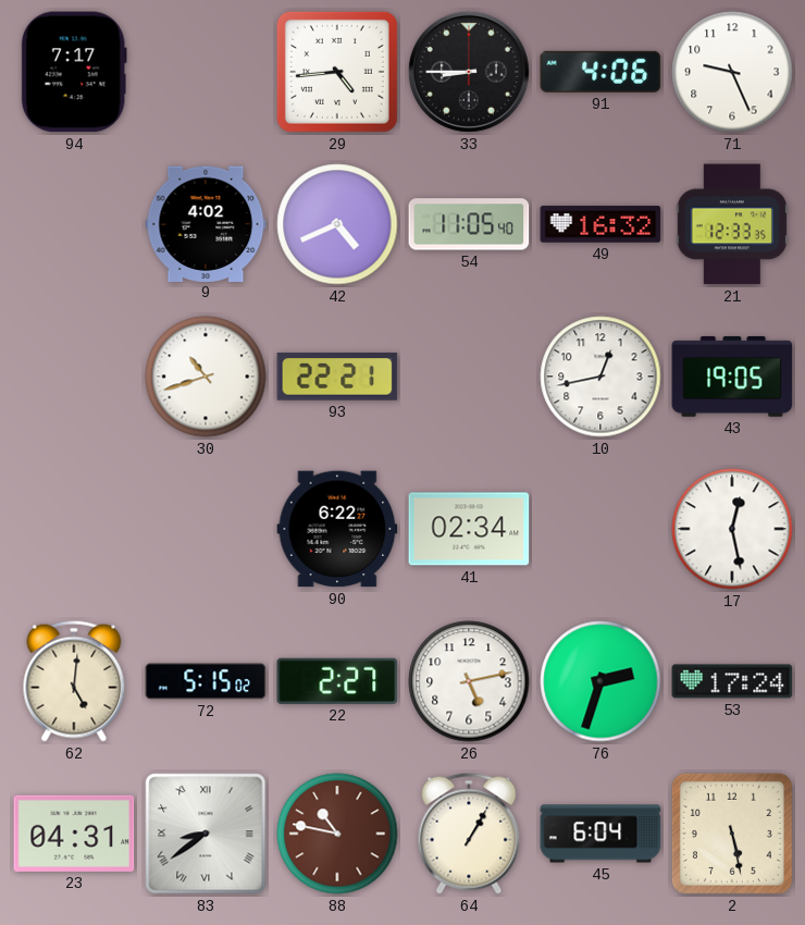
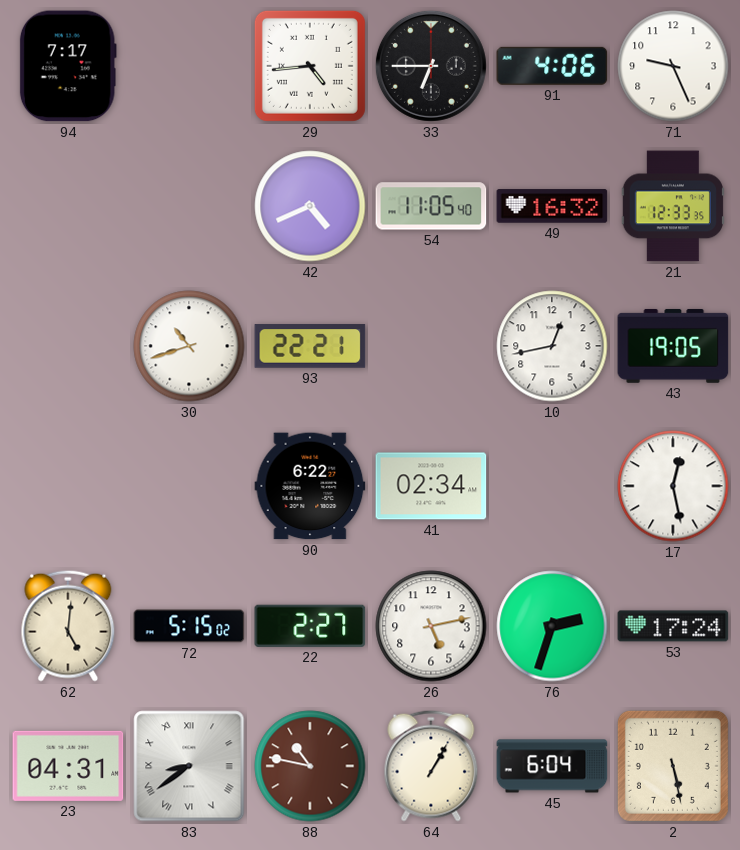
33: 8:45 -> 6:45 (431, 66)
9: 4:02 -> none (206, 223)
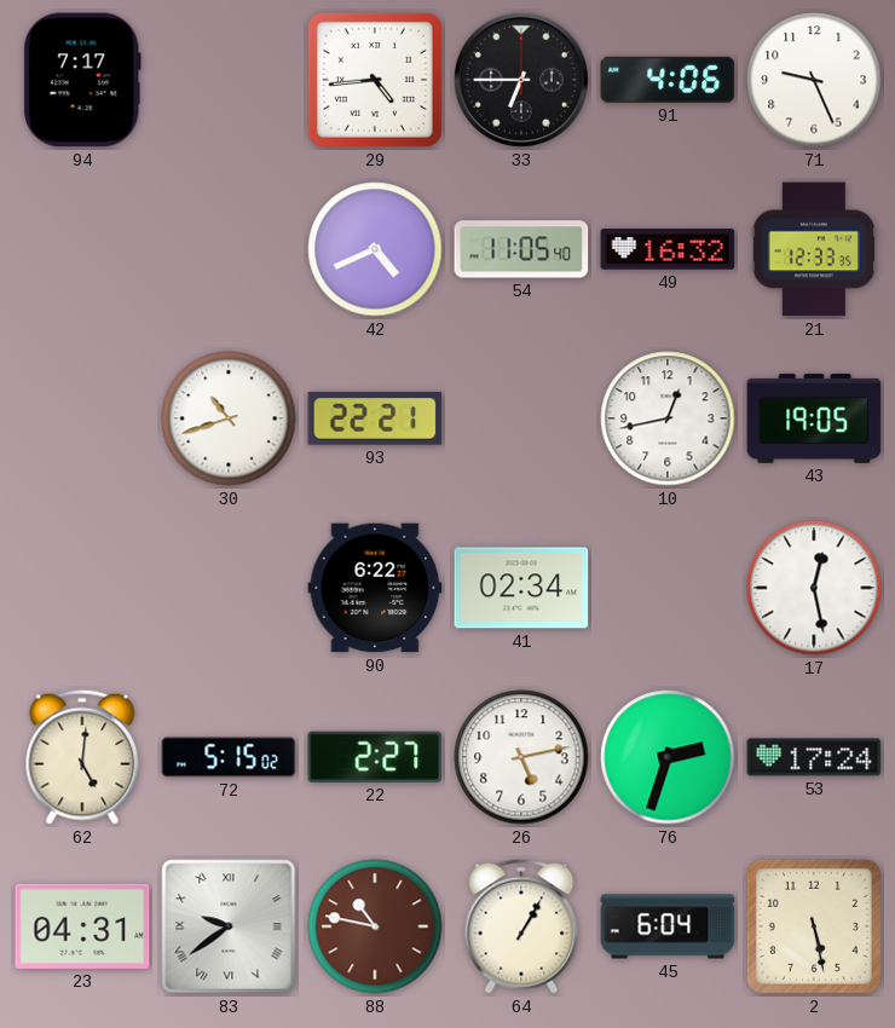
83: 8:39 -> 9:39 (229, 926)
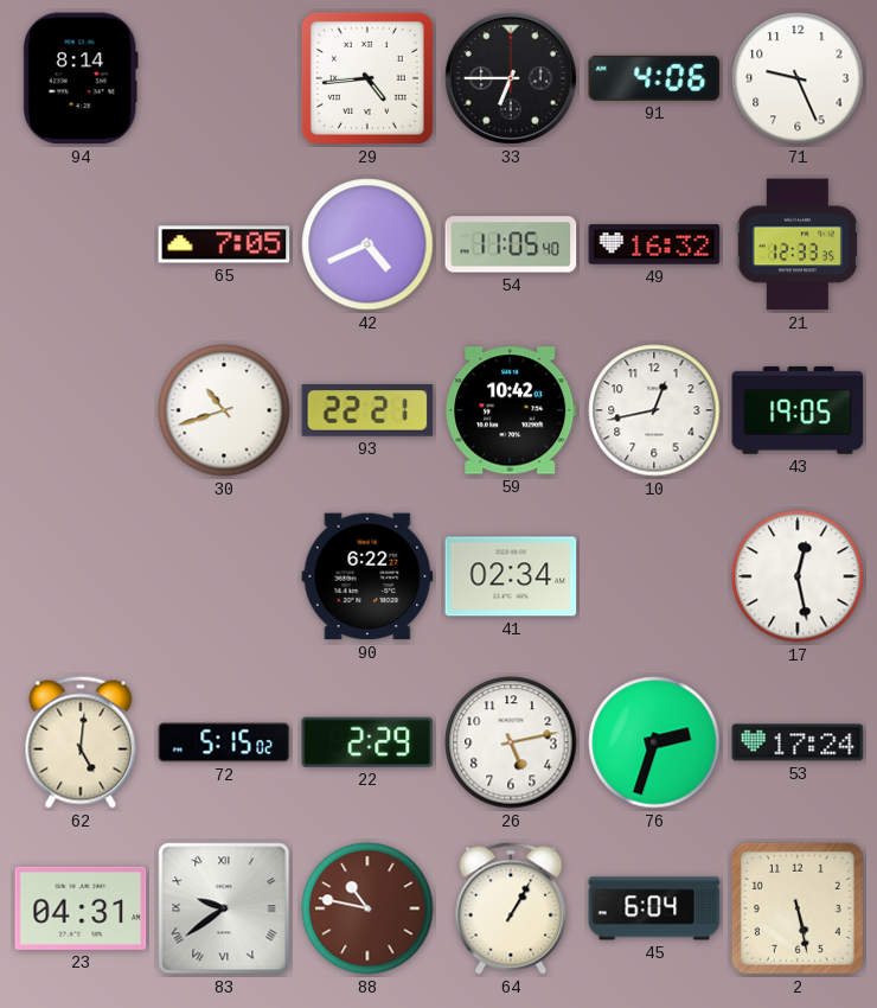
94: 7:17 -> 8:14 (81, 78)
65: none -> 7:05 (224, 244)
59: none -> 10:42 (511, 410)
22: 2:27 -> 2:29 (367, 742)
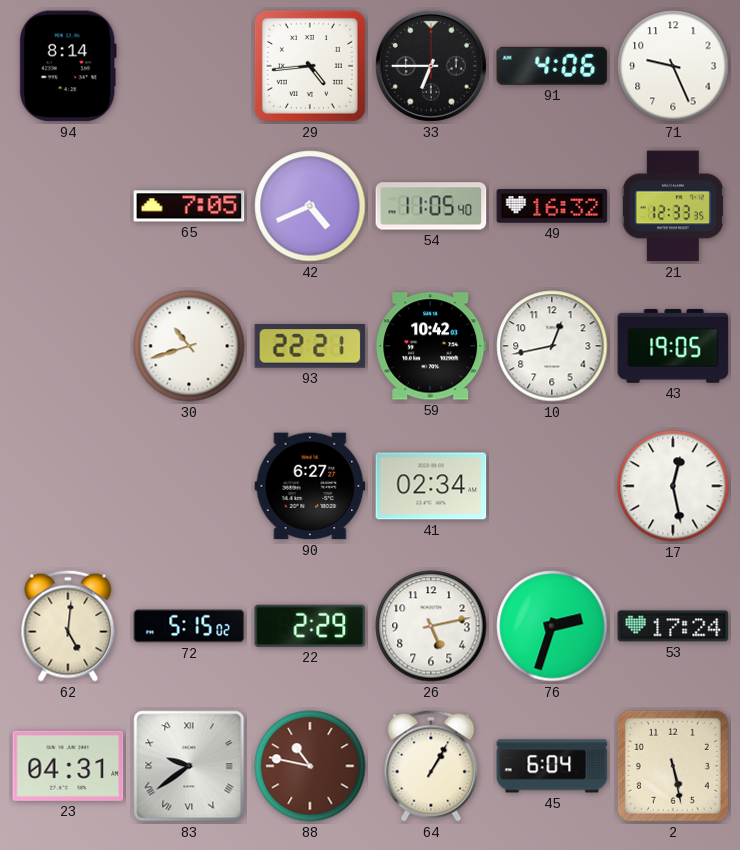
90: 6:22 -> 6:27 (310, 486)
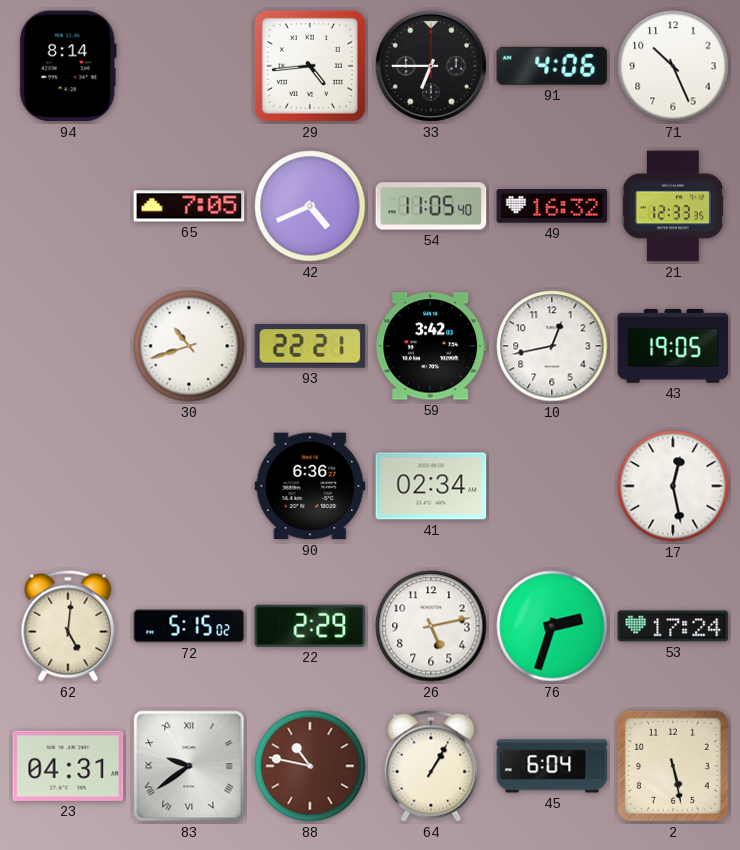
71: 9:26 -> 10:26 (673, 66)
59: 10:42 -> 3:42 (431, 346)
90: 6:27 -> 6:36 (310, 486)
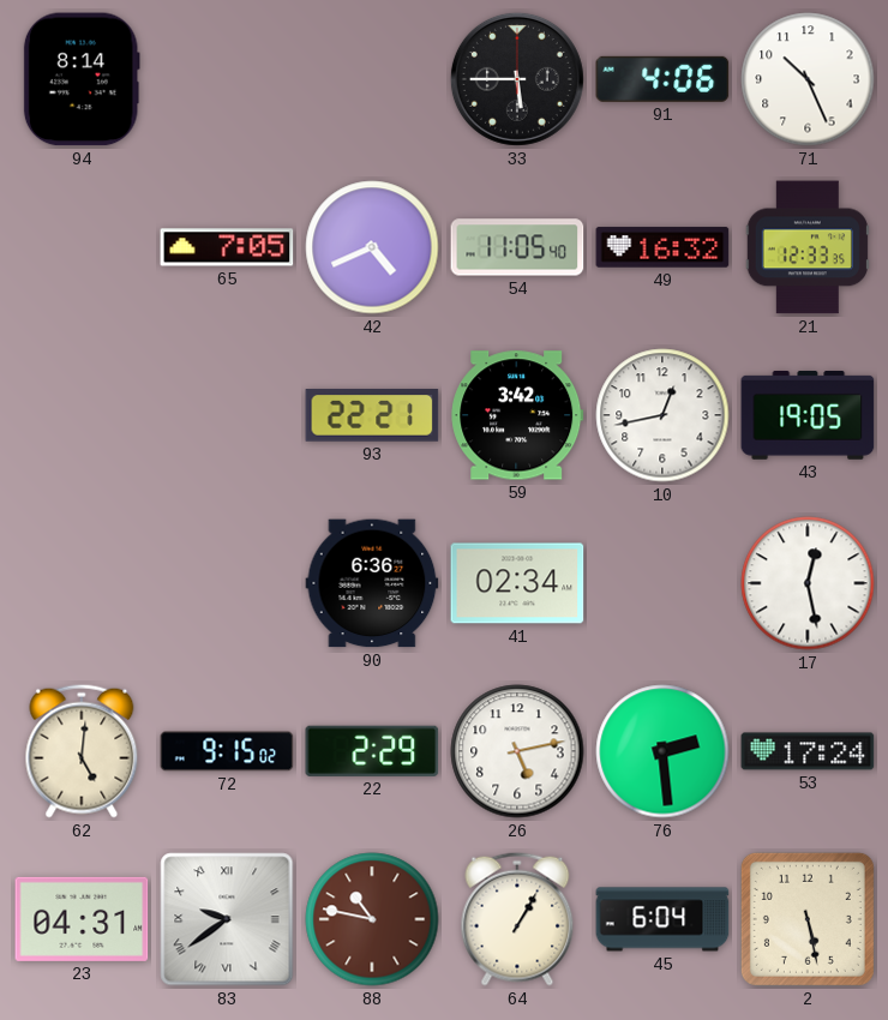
29: 4:44 -> none (310, 66)
33: 6:45 -> 5:45 (517, 79)
30: 10:42 -> none (189, 346)
72: 5:15 -> 9:15 (227, 751)
76: 2:33 -> 2:29 (662, 751)
